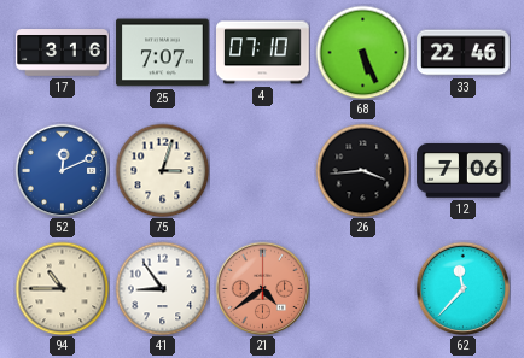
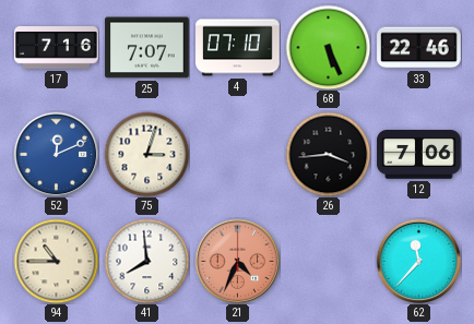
17: 3:16 -> 7:16 (57, 48)
41: 8:54 -> 7:59 (146, 261)
21: 4:39 -> 4:34 (237, 261)
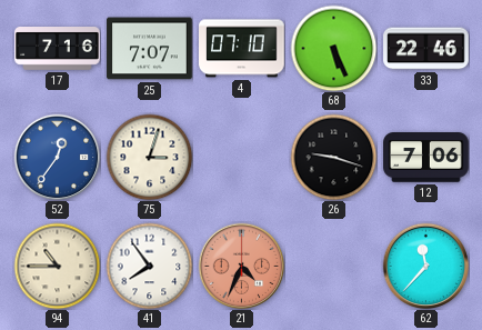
52: 12:11 -> 12:36 (57, 157)
26: 3:44 -> 9:18 (333, 157)
41: 7:59 -> 7:54 (149, 266)
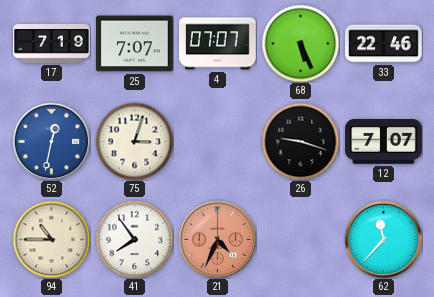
17: 7:16 -> 7:19 (52, 44)
4: 07:10 -> 07:07 (218, 44)
52: 12:36 -> 12:32 (51, 141)
12: 7:06 -> 7:07 (384, 142)
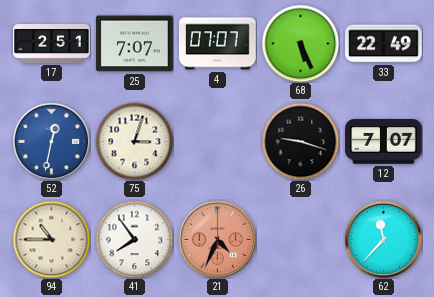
17: 7:19 -> 2:51 (52, 44)
33: 22:46 -> 22:49 (384, 44)
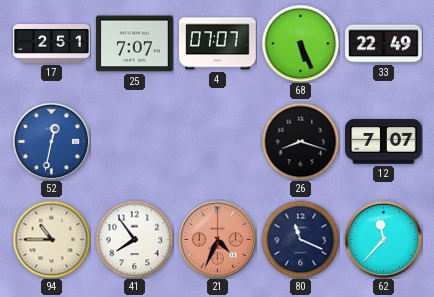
75: 3:03 -> none (134, 141)
26: 9:18 -> 8:18 (300, 141)
80: none -> 11:19 (300, 239)
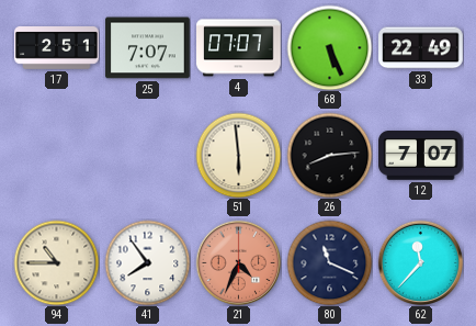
52: 12:32 -> none (51, 141)
51: none -> 5:59 (238, 155)
26: 8:18 -> 8:14 (329, 155)
